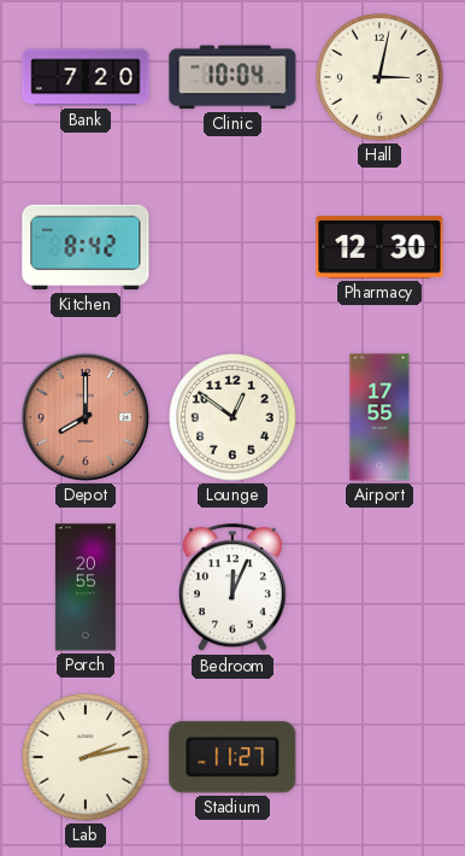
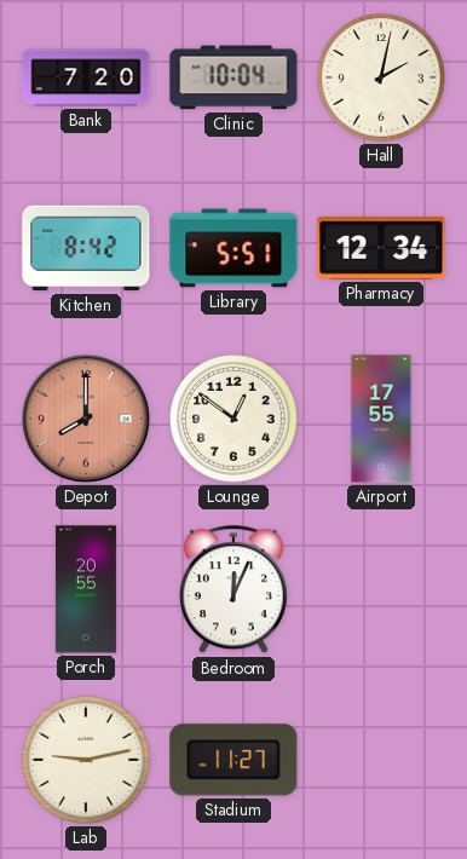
Hall: 3:02 -> 2:02 (381, 77)
Library: none -> 5:51 (234, 248)
Pharmacy: 12:30 -> 12:34 (381, 248)
Lab: 2:13 -> 9:13 (86, 760)
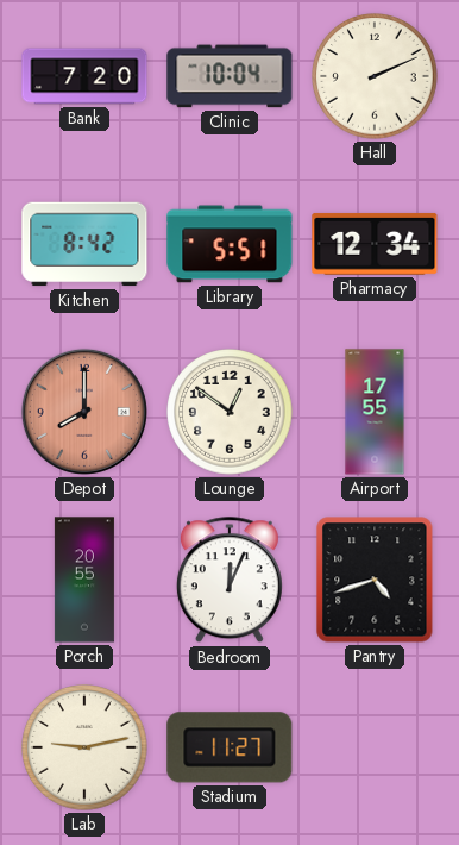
Hall: 2:02 -> 2:11 (375, 76)
Pantry: none -> 4:42 (375, 580)
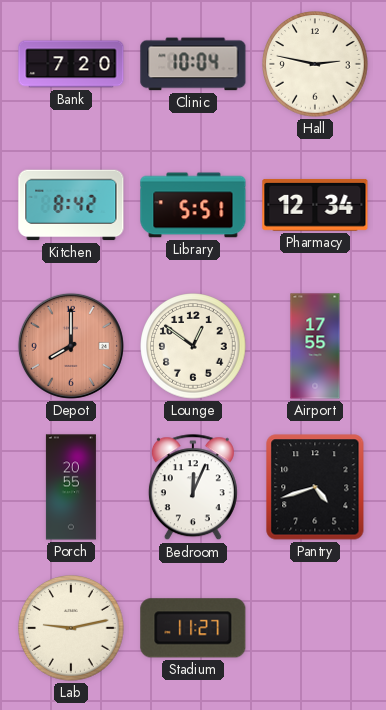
Hall: 2:11 -> 2:47 (315, 64)
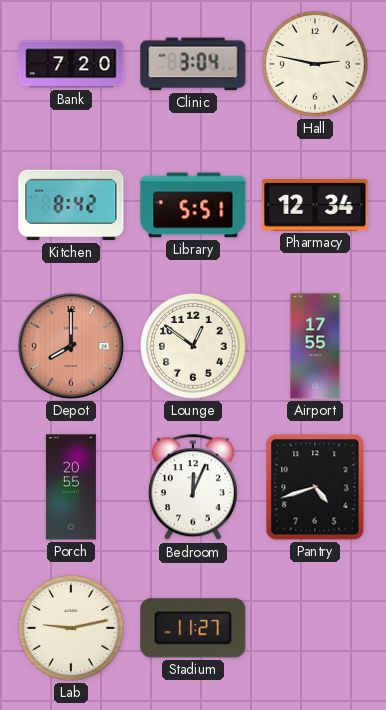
Clinic: 10:04 -> 3:04 (193, 64)
